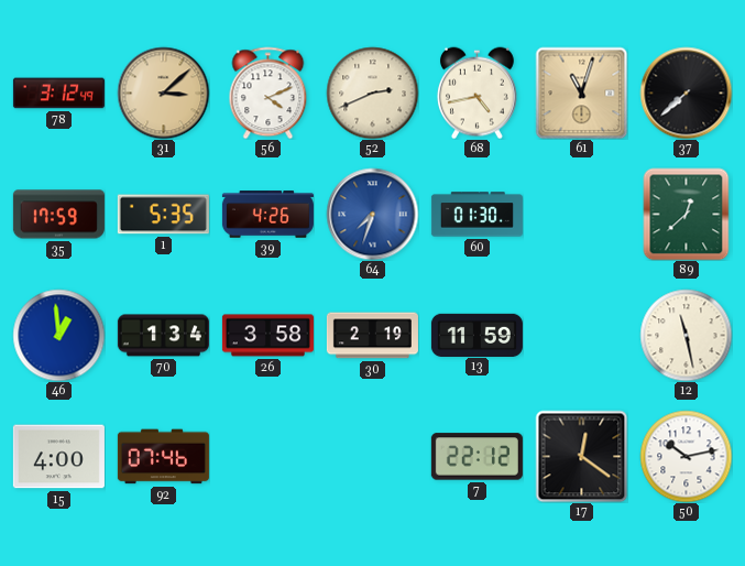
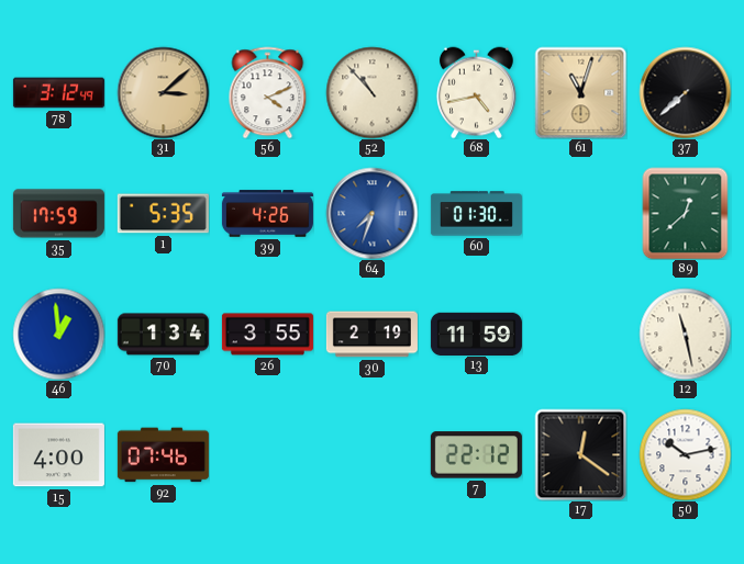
52: 2:41 -> 10:53 (371, 92)
26: 3:58 -> 3:55 (267, 335)
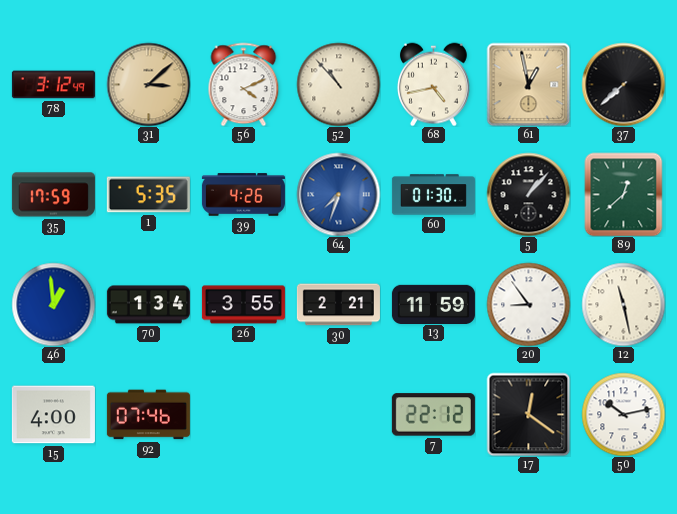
61: 11:03 -> 12:58 (528, 84)
5: none -> 1:07 (528, 194)
30: 2:19 -> 2:21 (338, 305)
20: none -> 8:54 (528, 304)
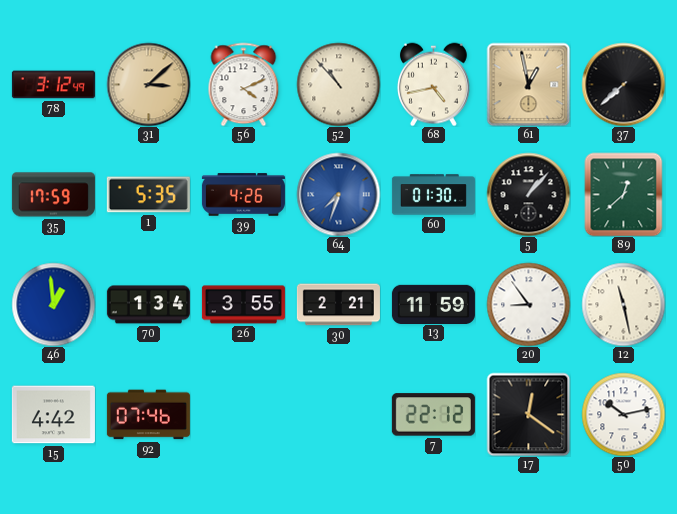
15: 4:00 -> 4:42 (53, 415)
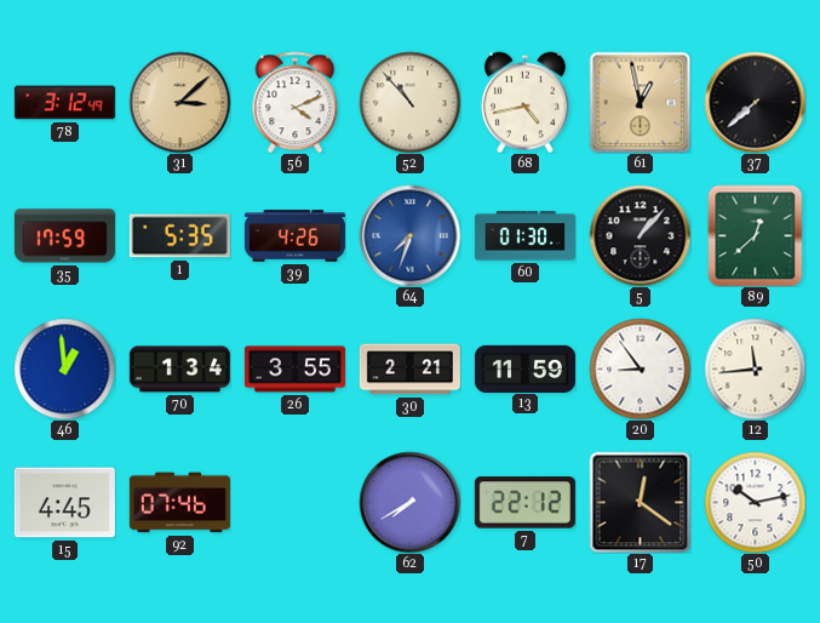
12: 11:28 -> 11:44 (755, 368)
15: 4:42 -> 4:45 (64, 503)
62: none -> 7:40 (409, 502)
